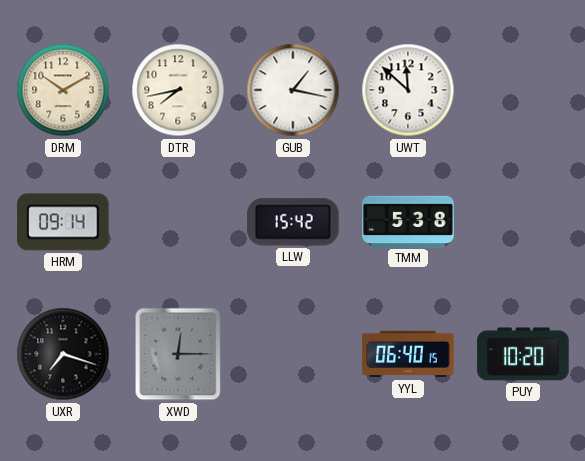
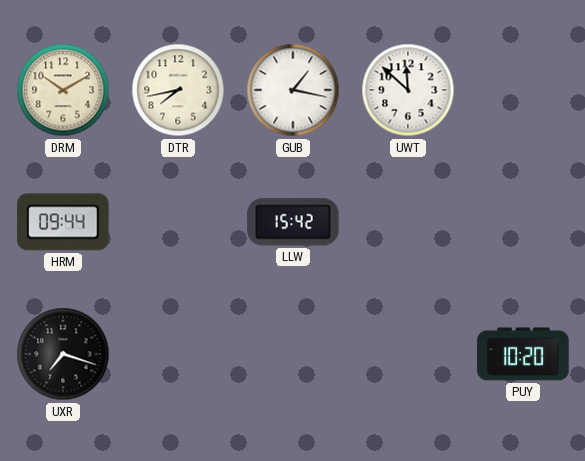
HRM: 09:14 -> 09:44 (63, 222)
TMM: 5:38 -> none (408, 221)
XWD: 12:15 -> none (178, 354)
YYL: 06:40 -> none (408, 354)
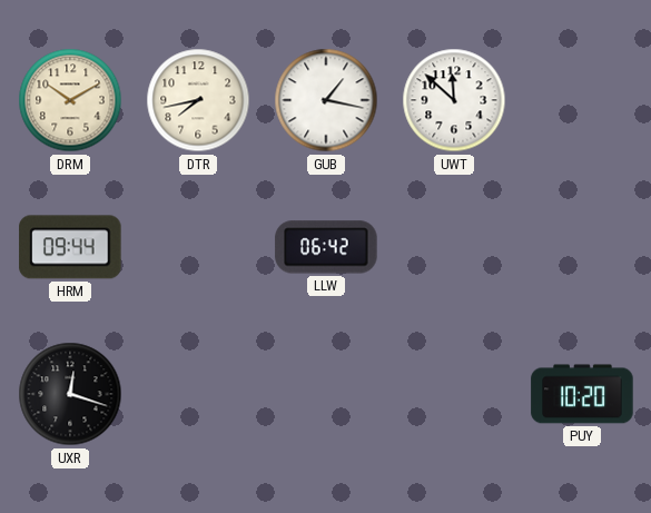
LLW: 15:42 -> 06:42 (326, 247)
UXR: 7:18 -> 12:18 (70, 394)
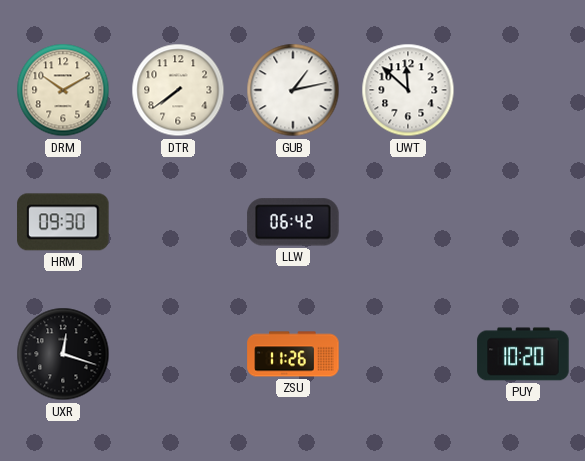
DTR: 7:43 -> 7:39 (178, 90)
GUB: 1:17 -> 1:13 (293, 90)
HRM: 09:44 -> 09:30 (63, 222)
ZSU: none -> 11:26 (293, 354)
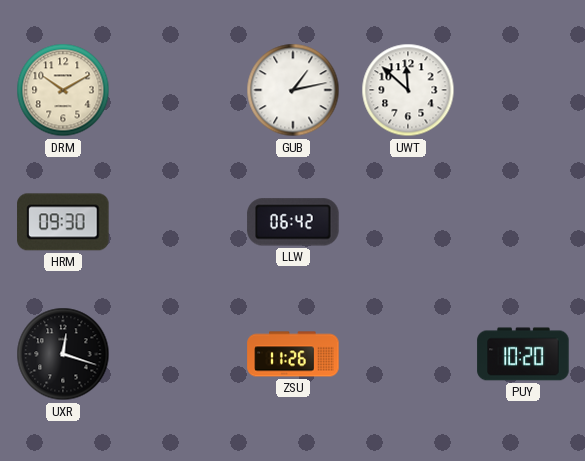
DTR: 7:39 -> none (178, 90)
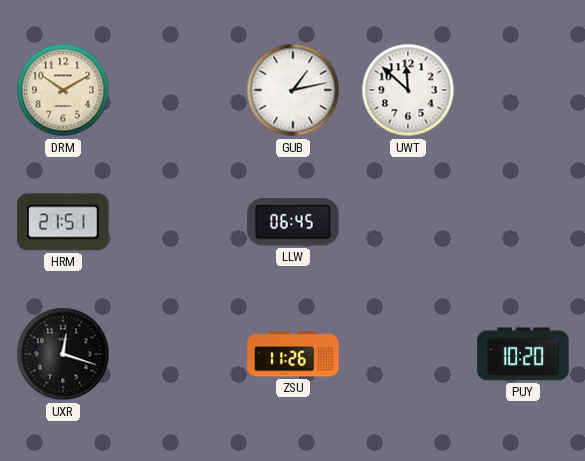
HRM: 09:30 -> 21:51 (63, 222)
LLW: 06:42 -> 06:45 (293, 222)
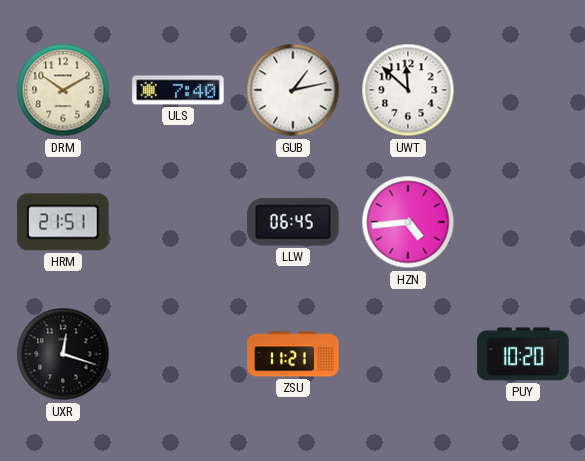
ULS: none -> 7:40 (178, 90)
HZN: none -> 4:44 (408, 222)
ZSU: 11:26 -> 11:21 (293, 354)
